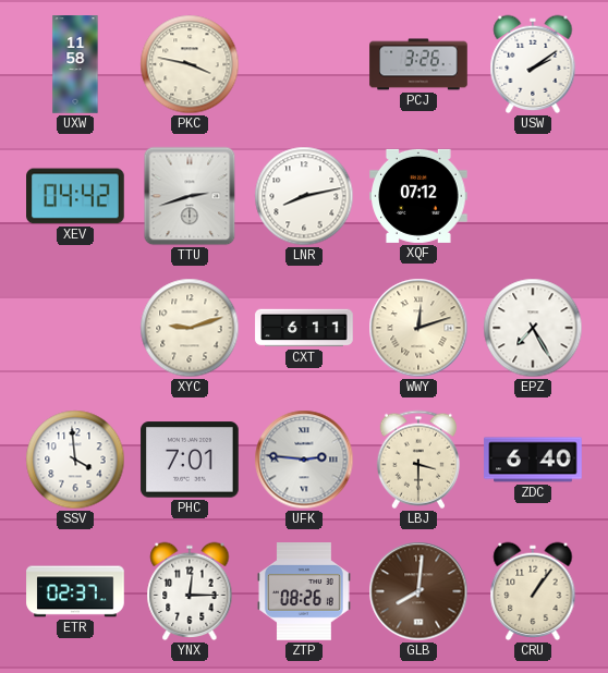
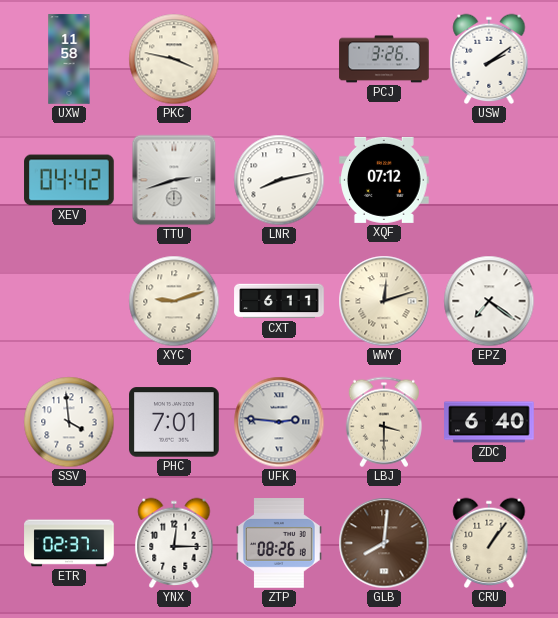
EPZ: 7:25 -> 7:21 (489, 301)
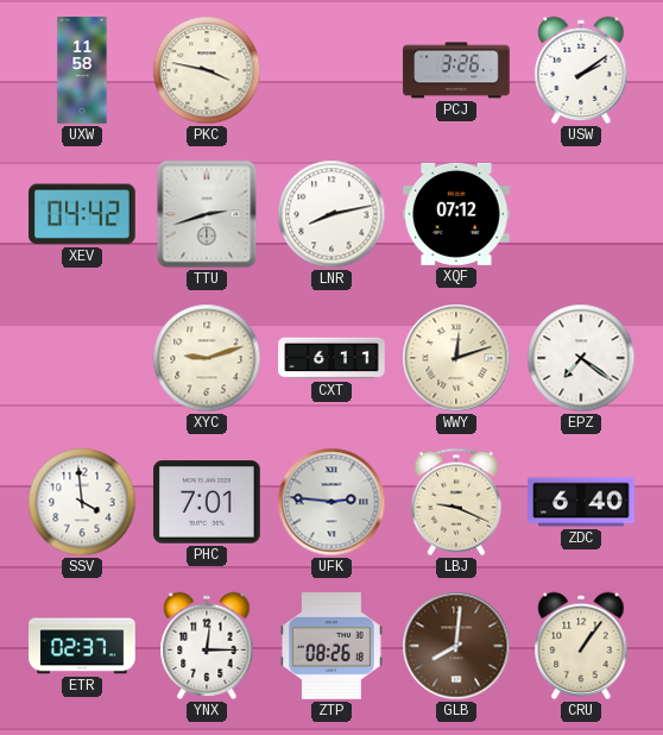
LBJ: 3:30 -> 9:19 (456, 502)
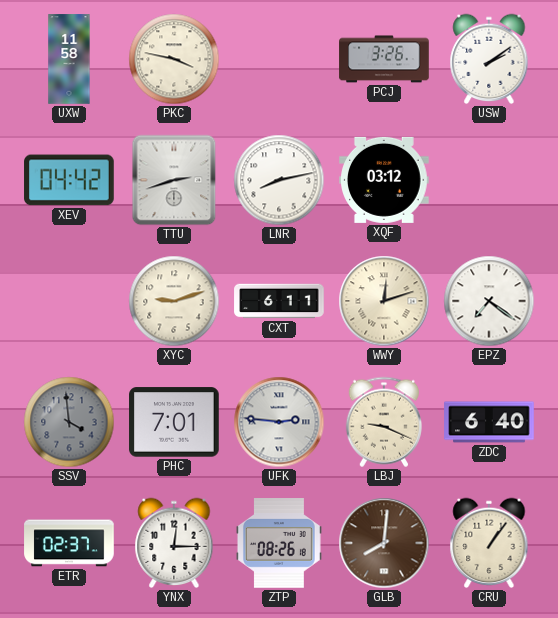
XQF: 07:12 -> 03:12 (384, 180)
SSV dial: white -> grey (69, 422)
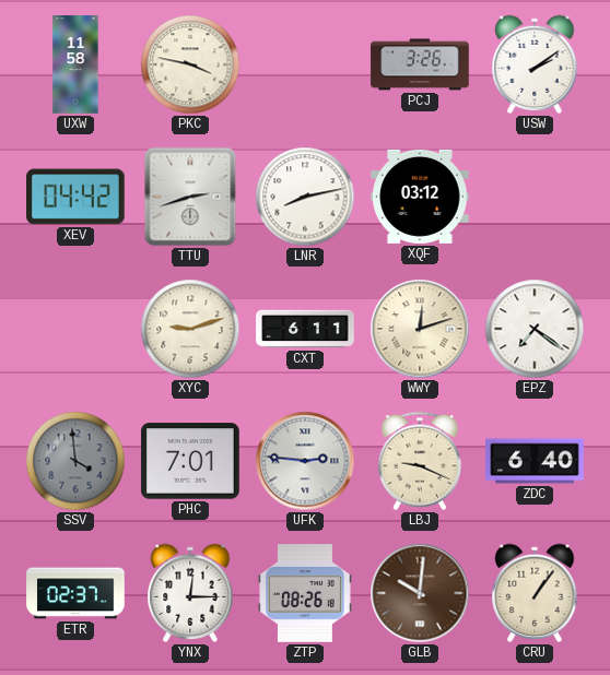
GLB: 8:01 -> 10:01 (420, 593)
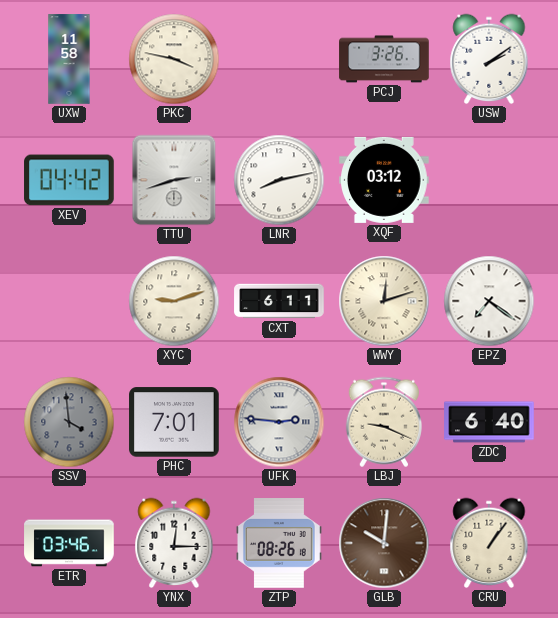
ETR: 02:37 -> 03:46 (69, 543)
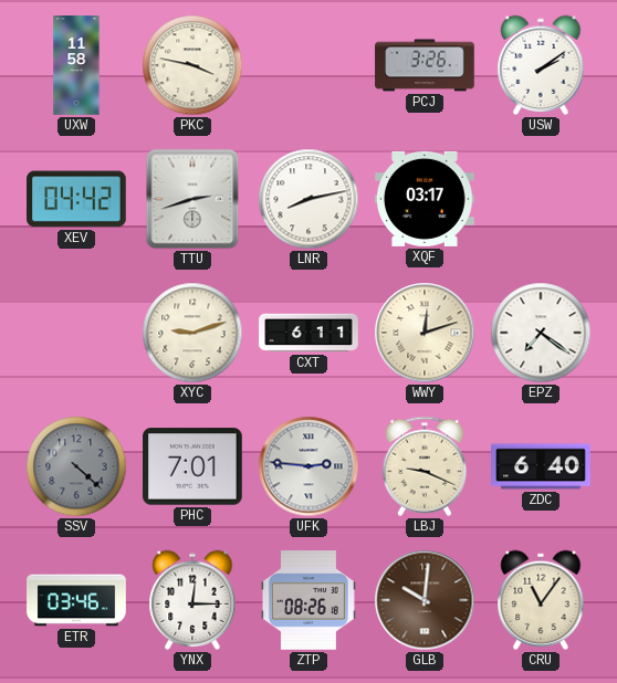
XQF: 03:12 -> 03:17 (425, 199)
SSV: 3:59 -> 4:22 (76, 466)
CRU: 1:06 -> 11:06 (541, 600)
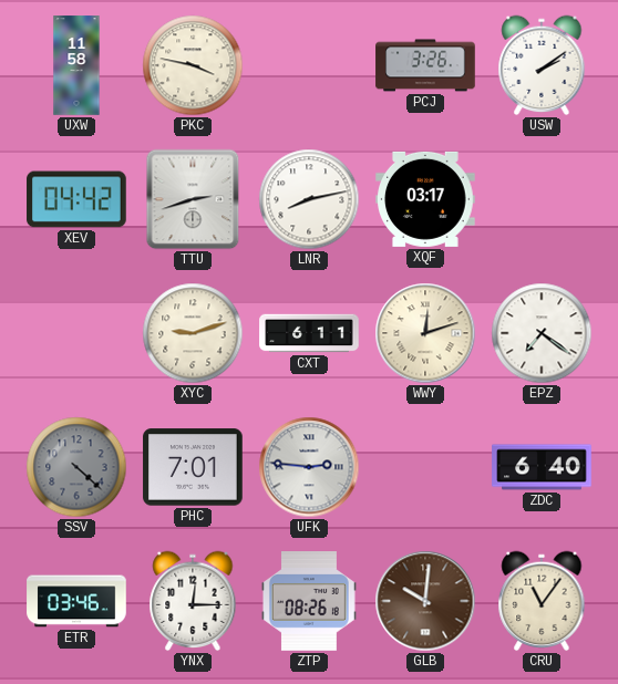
LBJ: 9:19 -> none (425, 466)
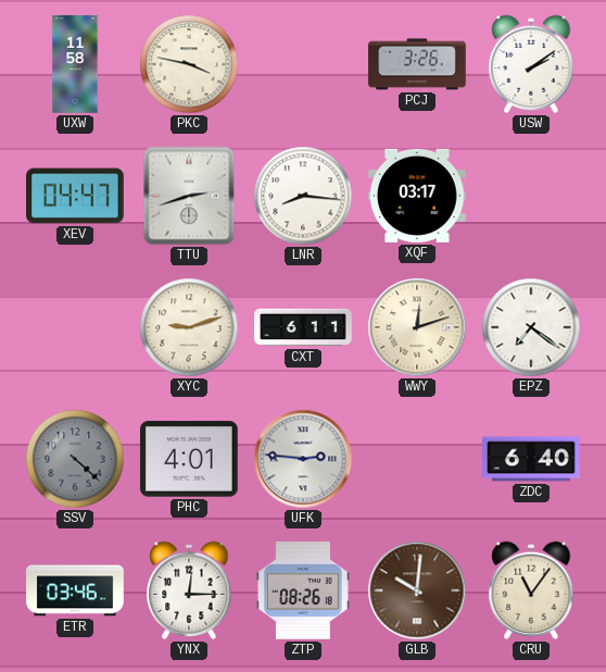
XEV: 04:42 -> 04:47 (75, 196)
LNR: 8:13 -> 8:16 (303, 196)
PHC: 7:01 -> 4:01 (189, 459)
